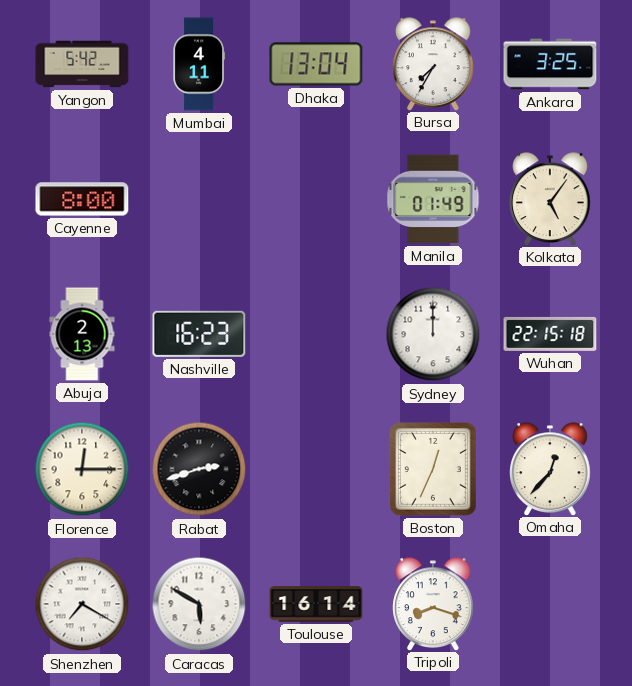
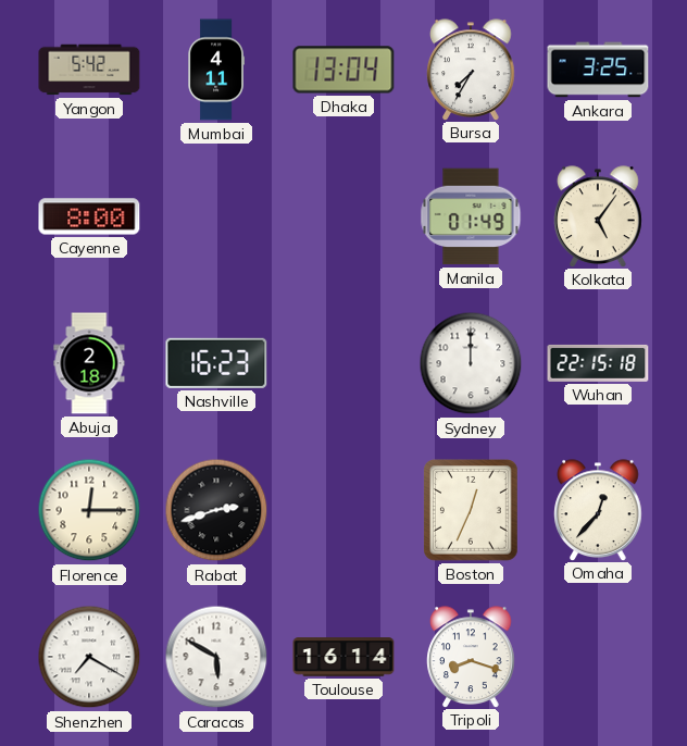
Abuja: 2:13 -> 2:18 (89, 363)
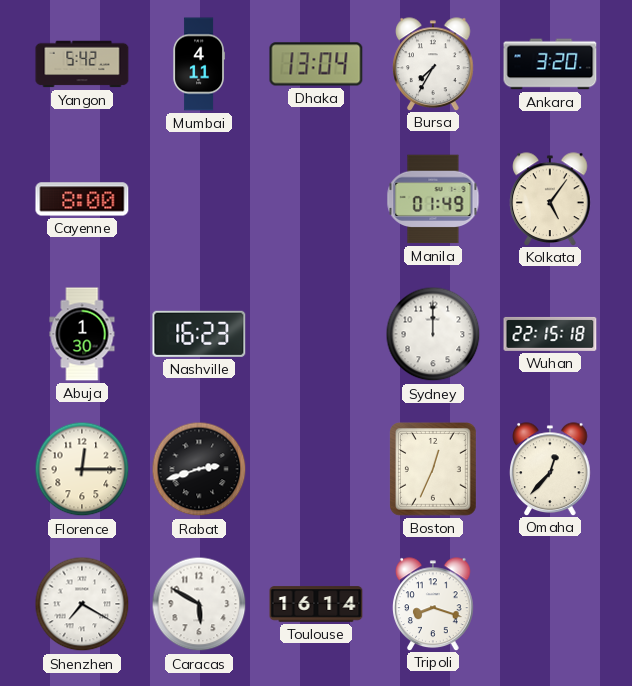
Ankara: 3:25 -> 3:20 (550, 64)
Abuja: 2:18 -> 1:30 (82, 334)
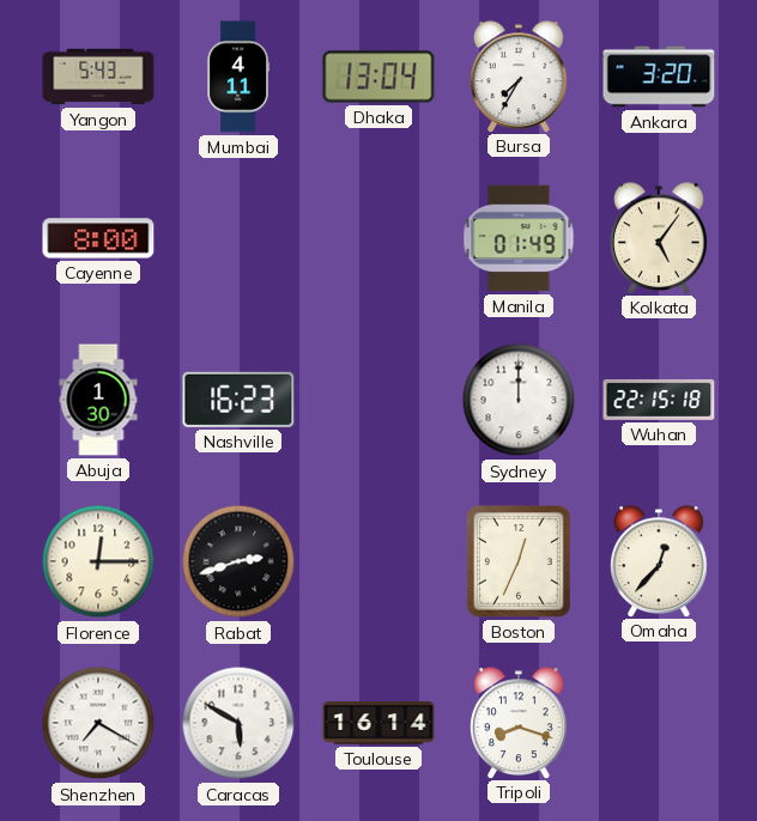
Yangon: 5:42 -> 5:43 (98, 77)
